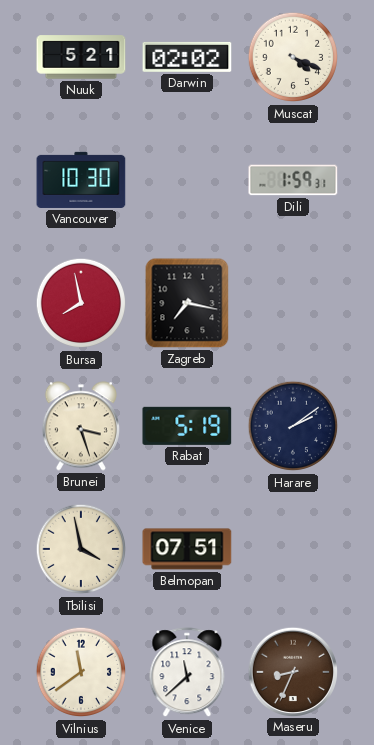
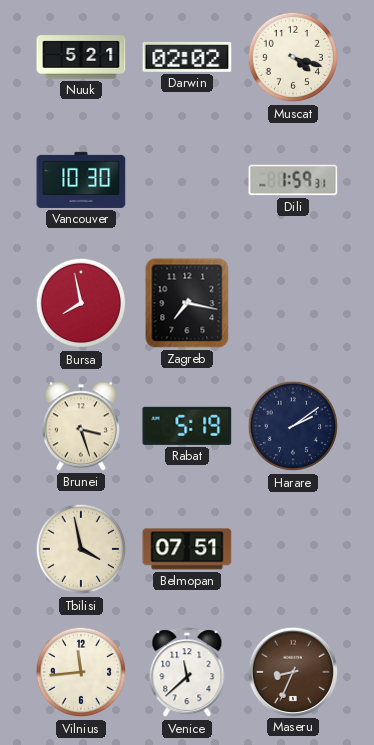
Muscat: 4:19 -> 4:18 (293, 57)
Vilnius: 11:39 -> 11:44 (81, 672)
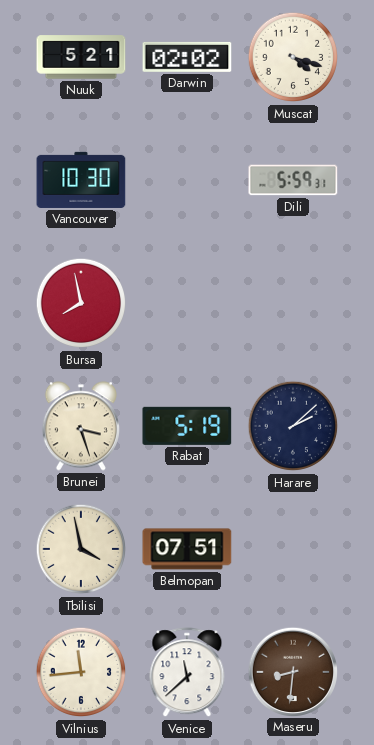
Dili: 1:59 -> 5:59 (293, 180)
Zagreb: 7:17 -> none (187, 303)
Harare: 2:09 -> 2:08 (293, 426)
Maseru: 8:34 -> 8:31 (292, 671)
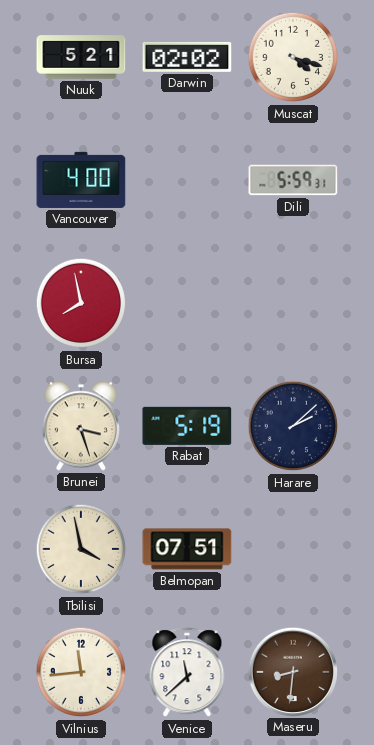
Vancouver: 10:30 -> 4:00 (81, 180)
